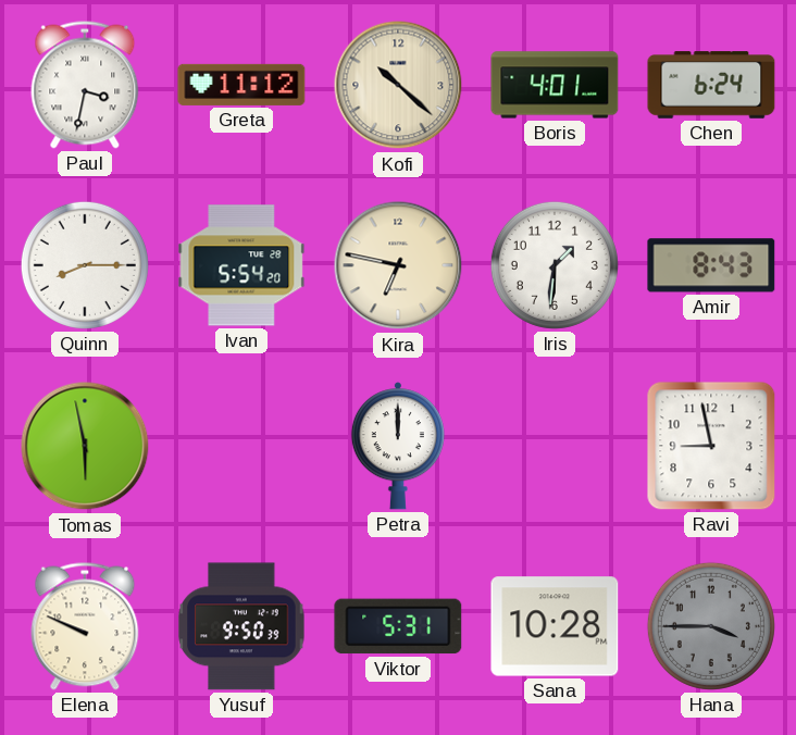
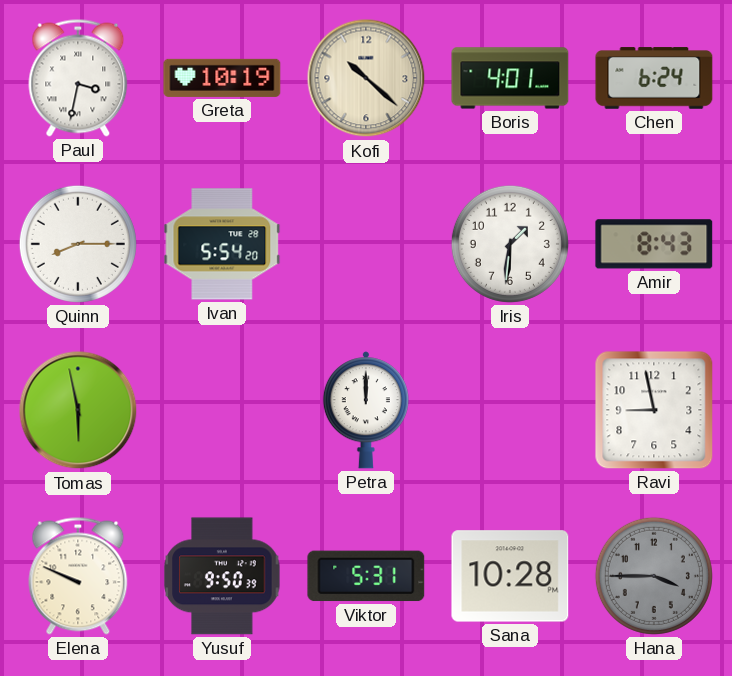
Greta: 11:12 -> 10:19 (222, 78)
Kira: 6:47 -> none (398, 265)
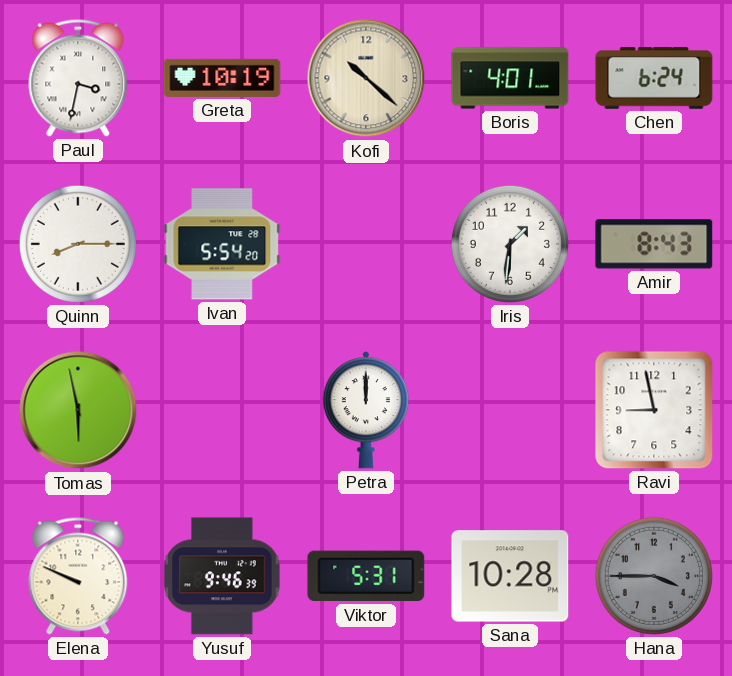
Yusuf: 9:50 -> 9:46 (222, 576)
